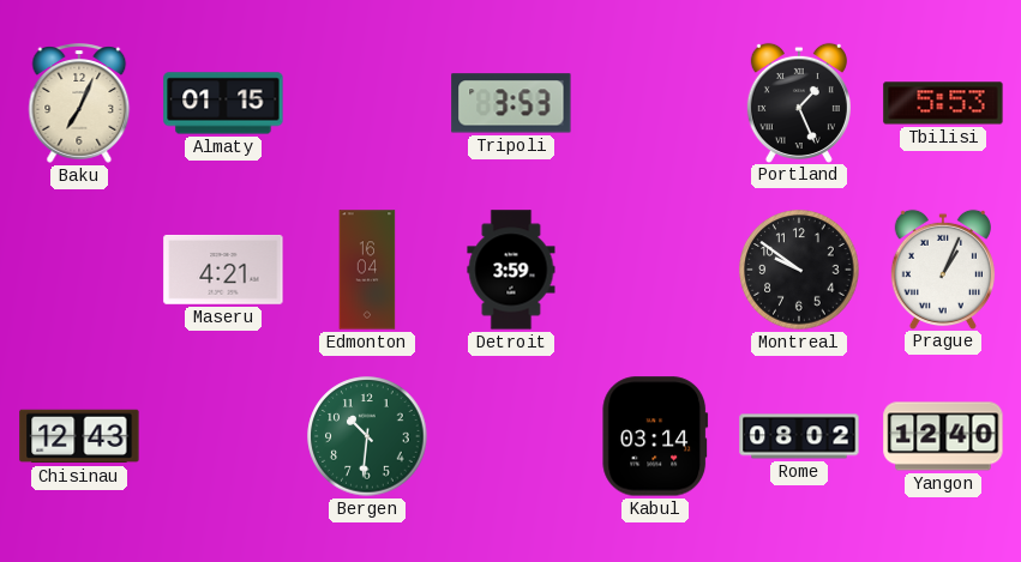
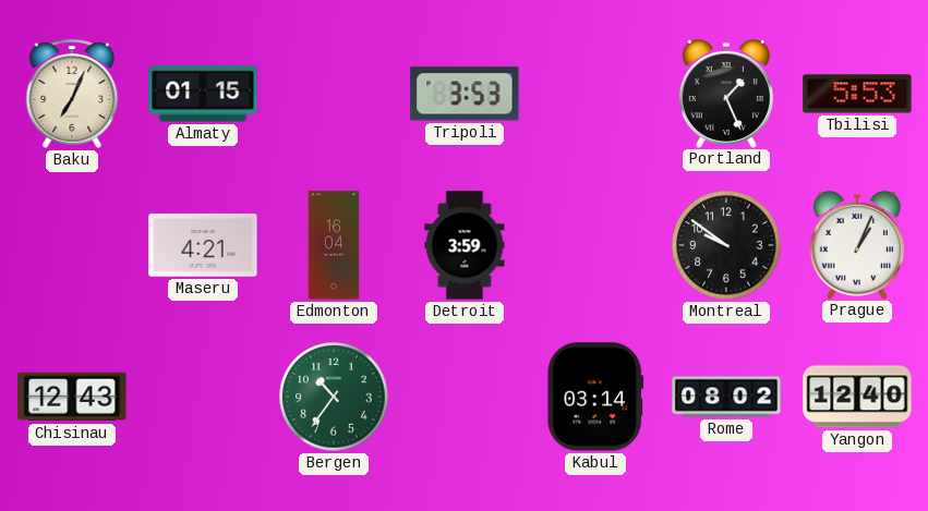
Bergen: 10:31 -> 10:36 (334, 397)
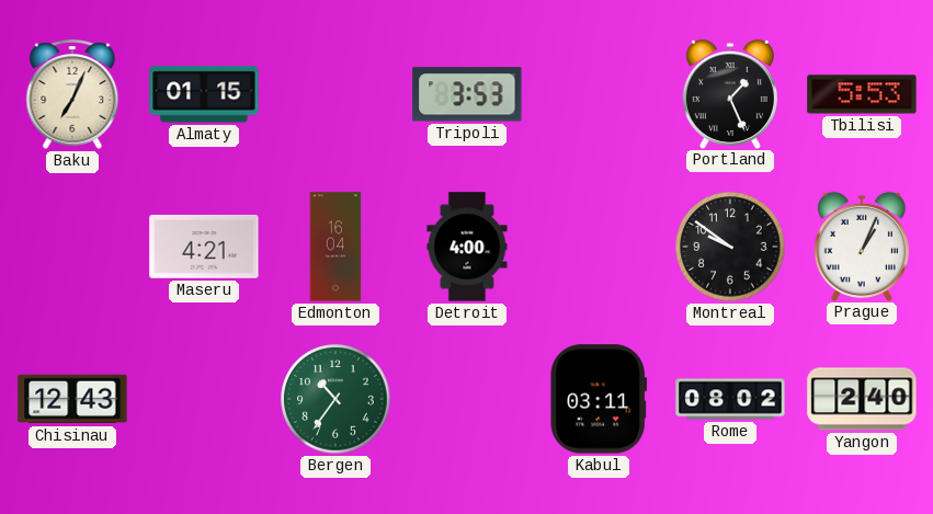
Detroit: 3:59 -> 4:00 (467, 247)
Kabul: 03:14 -> 03:11 (599, 399)
Yangon: 12:40 -> 2:40 (862, 399)
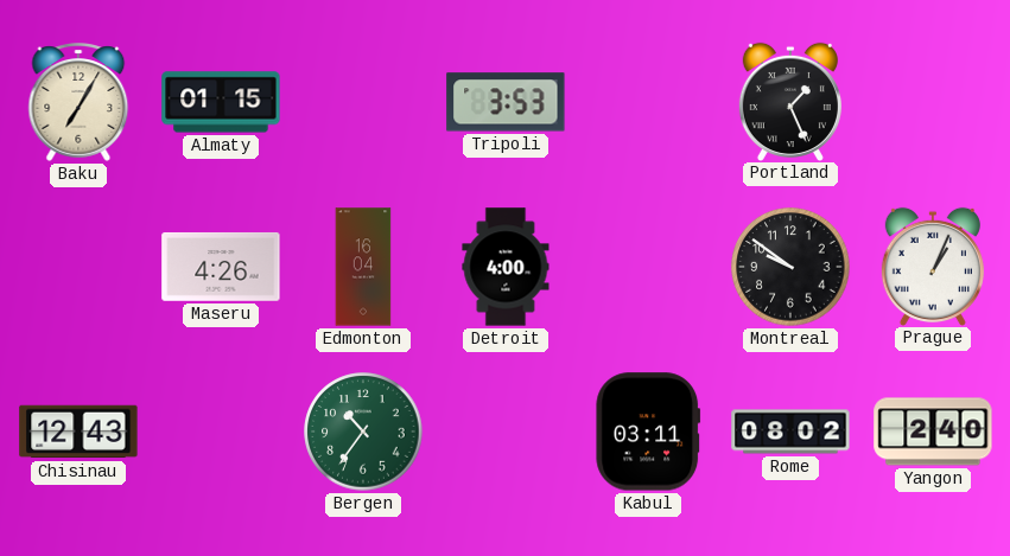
Baku: 7:04 -> 7:05 (78, 102)
Tbilisi: 5:53 -> none (862, 94)
Maseru: 4:21 -> 4:26 (221, 267)
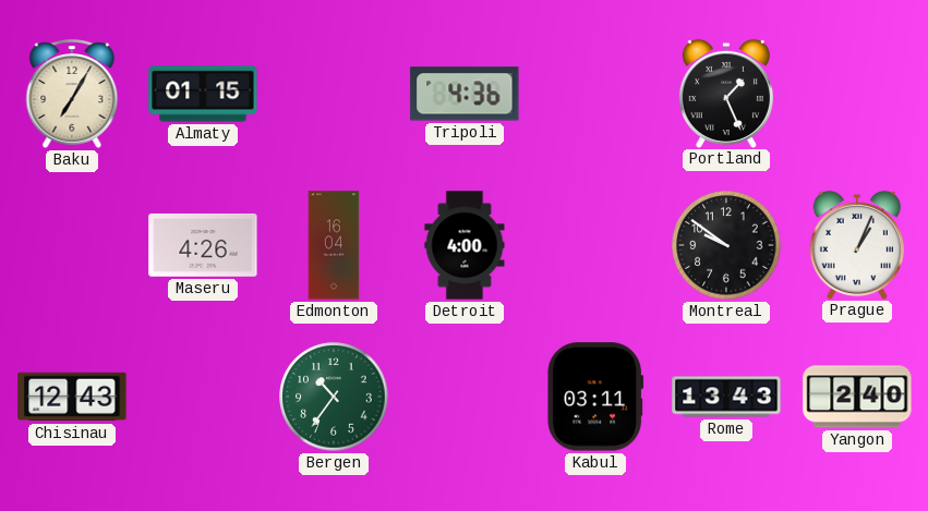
Tripoli: 3:53 -> 4:36 (465, 94)
Rome: 08:02 -> 13:43 (726, 397)
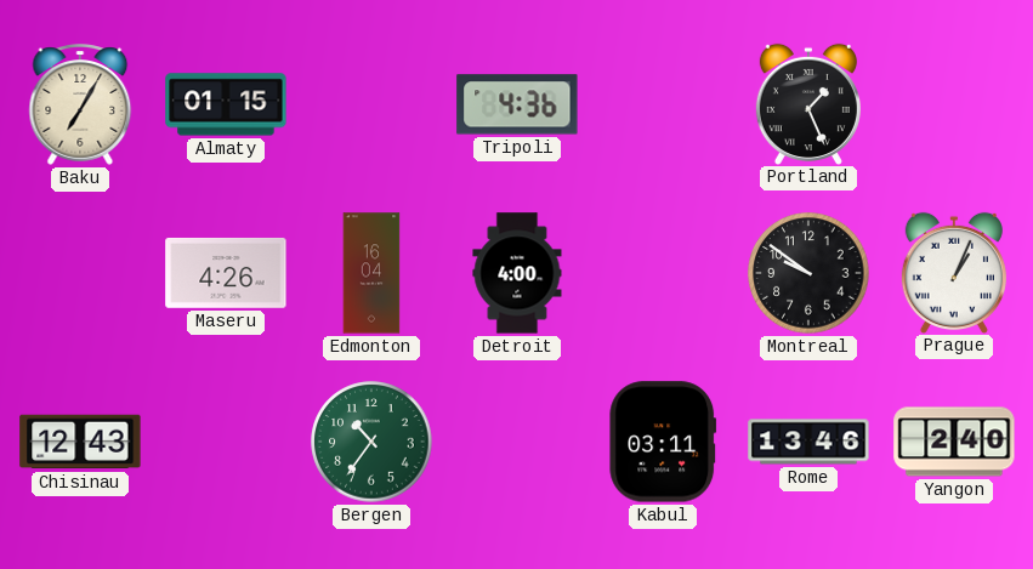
Rome: 13:43 -> 13:46 (808, 442)
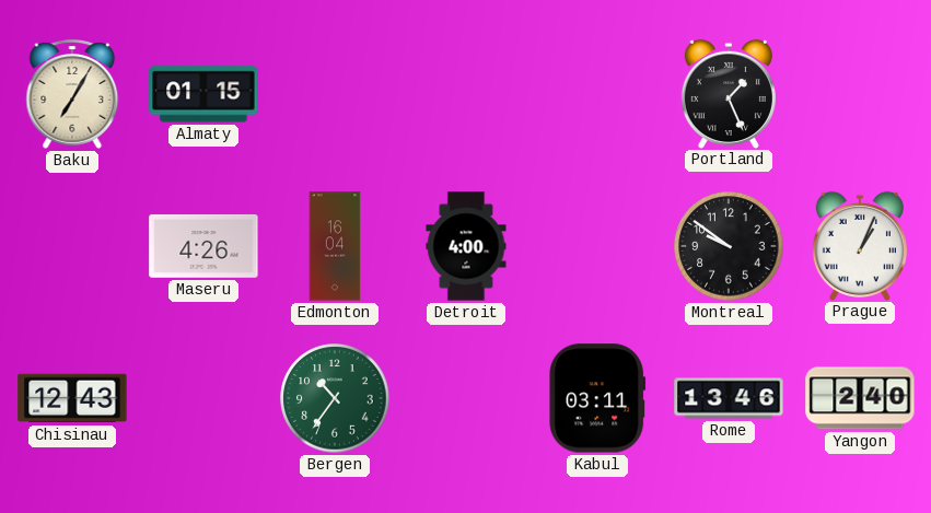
Tripoli: 4:36 -> none (517, 104)
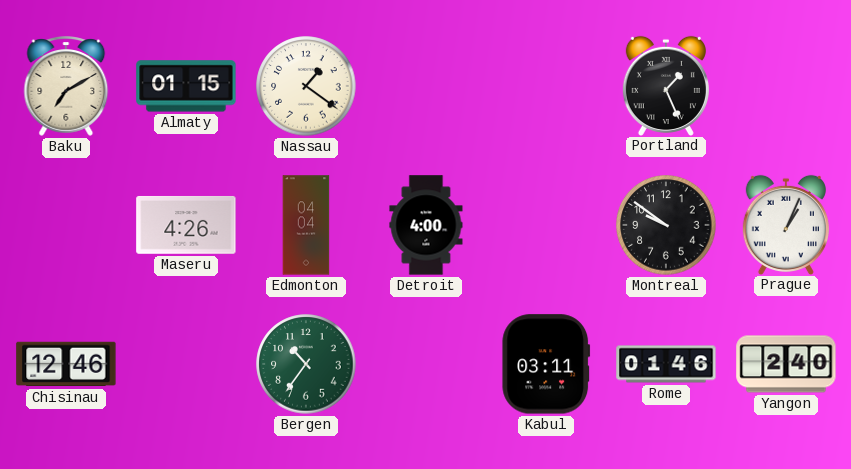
Baku: 7:05 -> 7:10 (66, 86)
Nassau: none -> 1:21 (306, 86)
Edmonton: 16:04 -> 04:04 (306, 225)
Chisinau: 12:43 -> 12:46 (66, 364)
Rome: 13:46 -> 01:46 (666, 364)
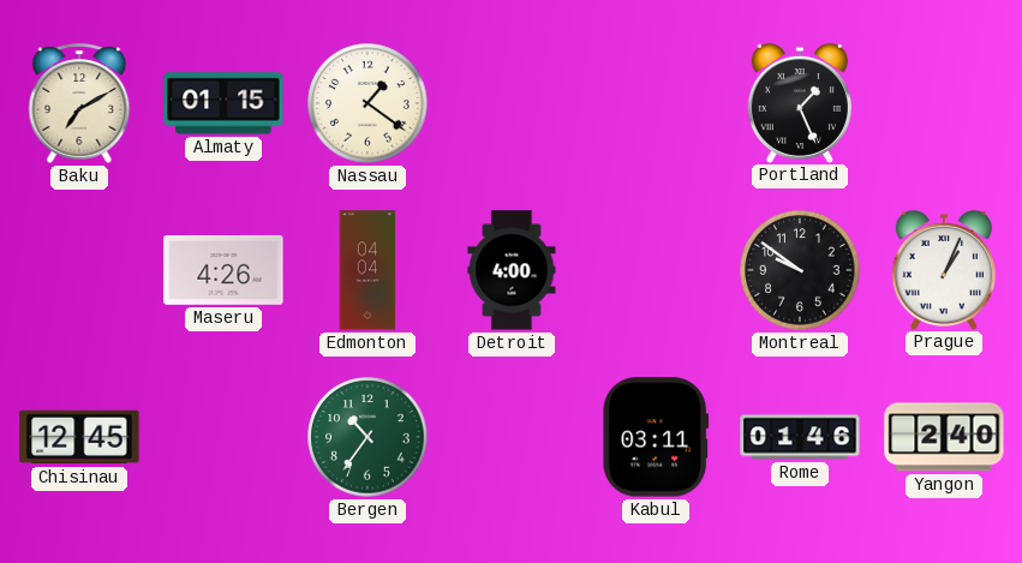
Chisinau: 12:46 -> 12:45 (79, 437)
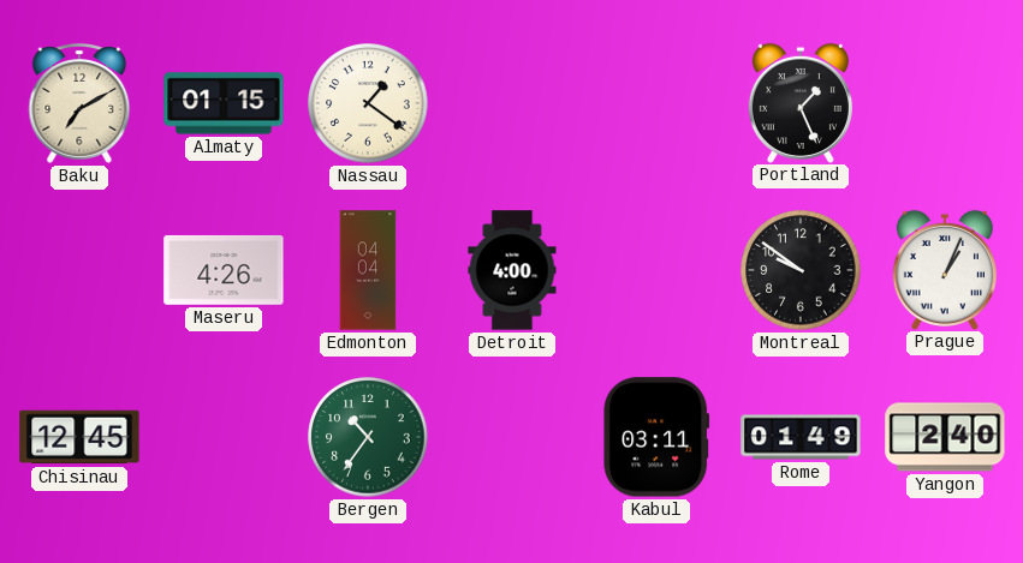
Rome: 01:46 -> 01:49 (801, 437)
